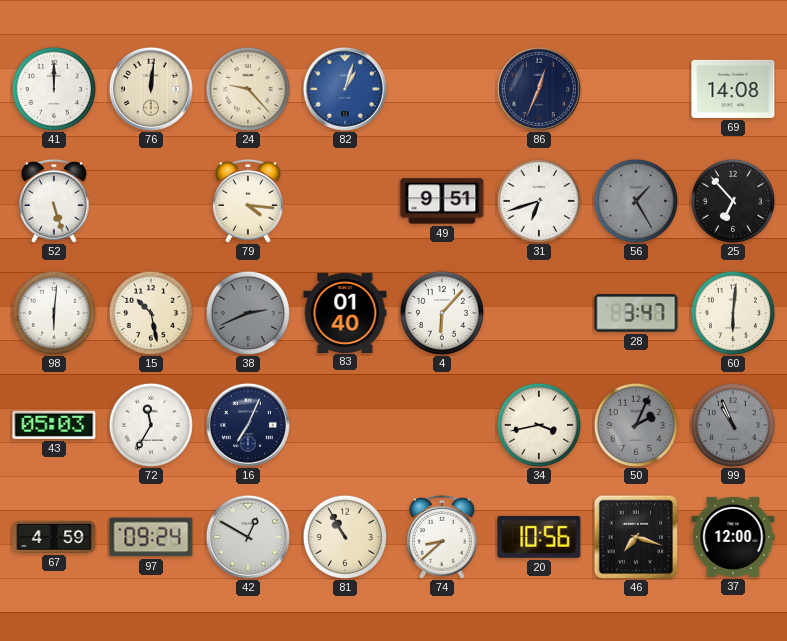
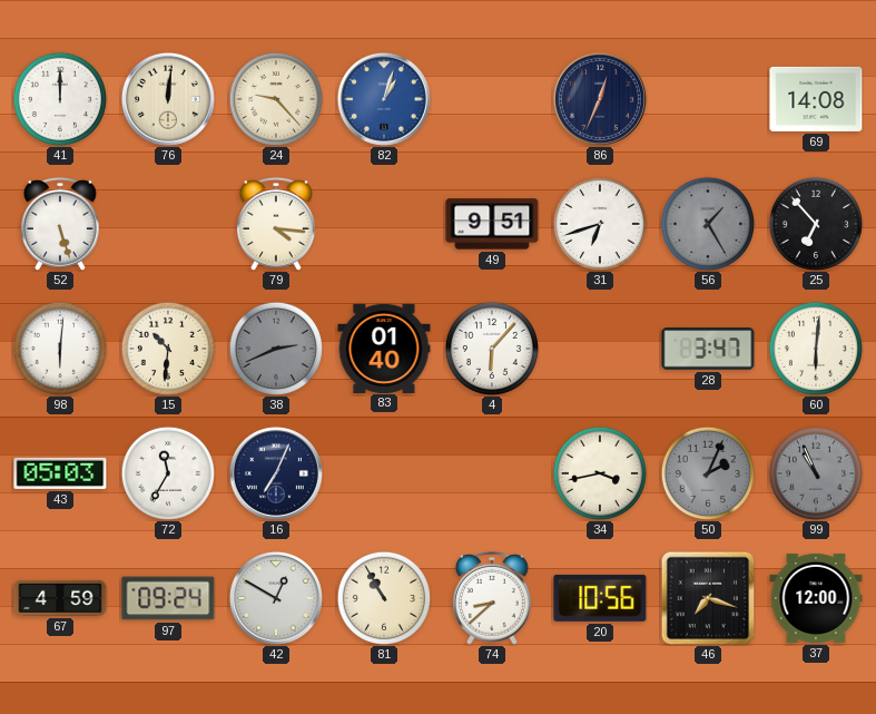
15: 10:28 -> 10:31 (168, 349)
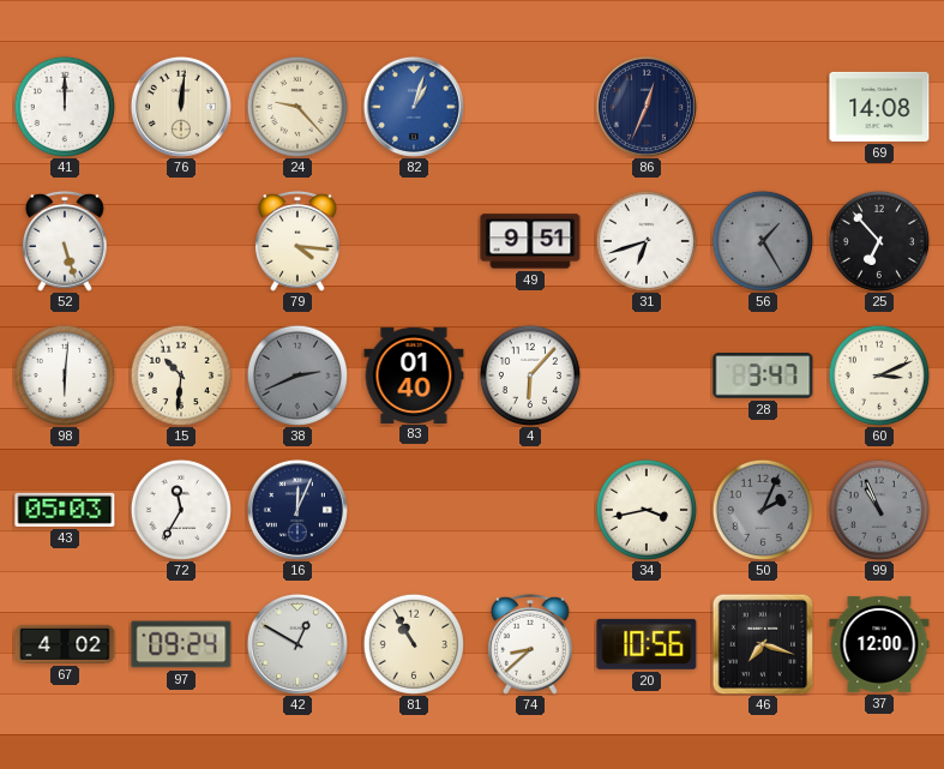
60: 6:01 -> 3:11 (879, 376)
16: 7:04 -> 12:04 (297, 510)
67: 4:59 -> 4:02 (65, 644)
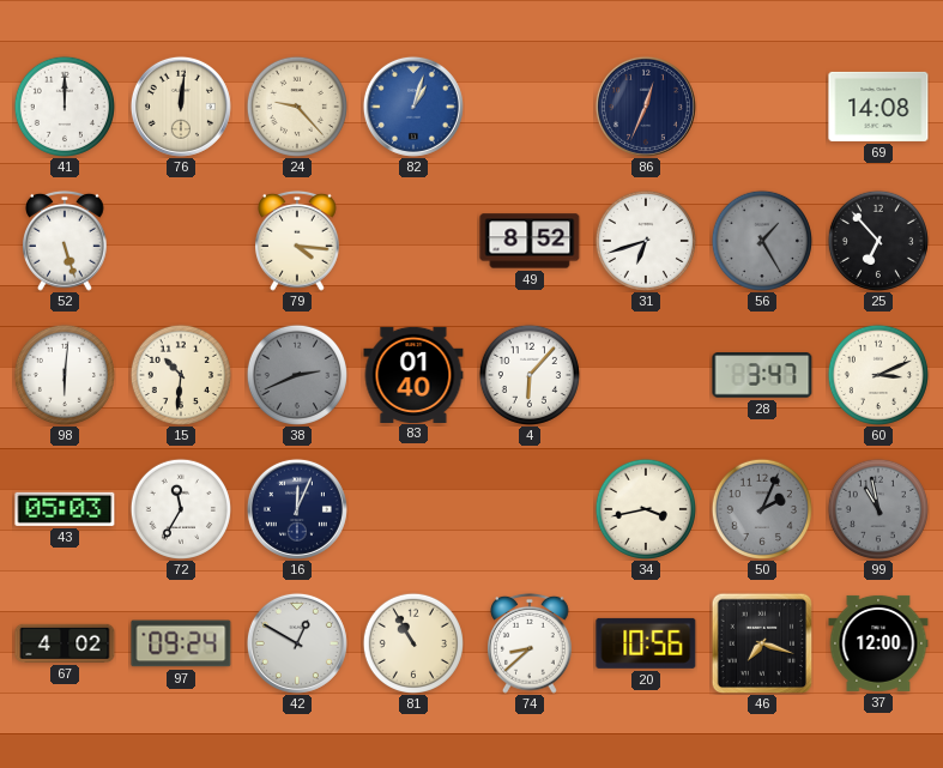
49: 9:51 -> 8:52 (530, 241)
99: 10:56 -> 10:58 (878, 509)
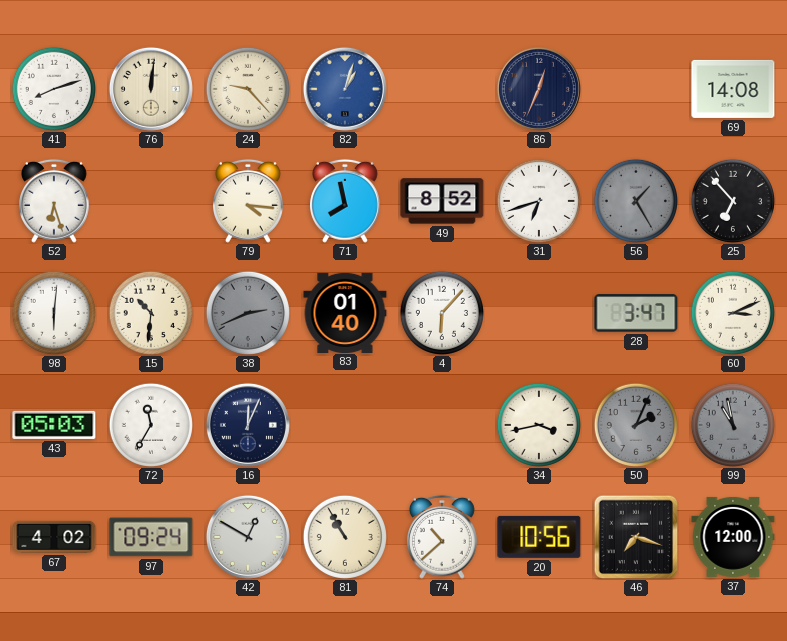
41: 12:00 -> 8:12 (54, 89)
52: 5:27 -> 6:27 (55, 201)
71: none -> 7:58 (346, 201)
74: 8:38 -> 10:38 (443, 537)
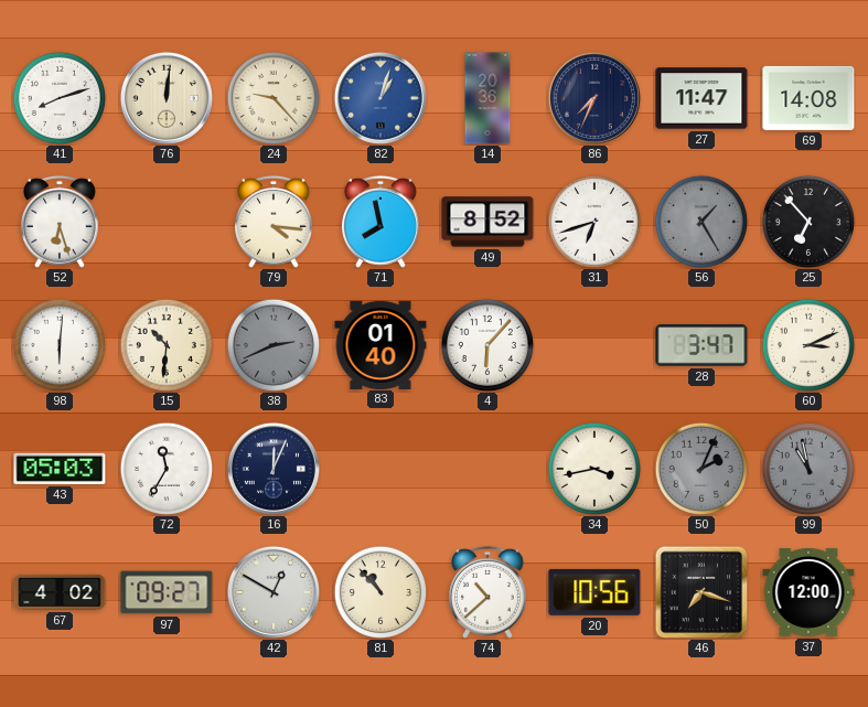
14: none -> 20:36 (487, 98)
86: 12:34 -> 7:34 (594, 98)
27: none -> 11:47 (701, 98)
97: 09:24 -> 09:27 (167, 592)
81: 10:55 -> 10:53 (381, 592)
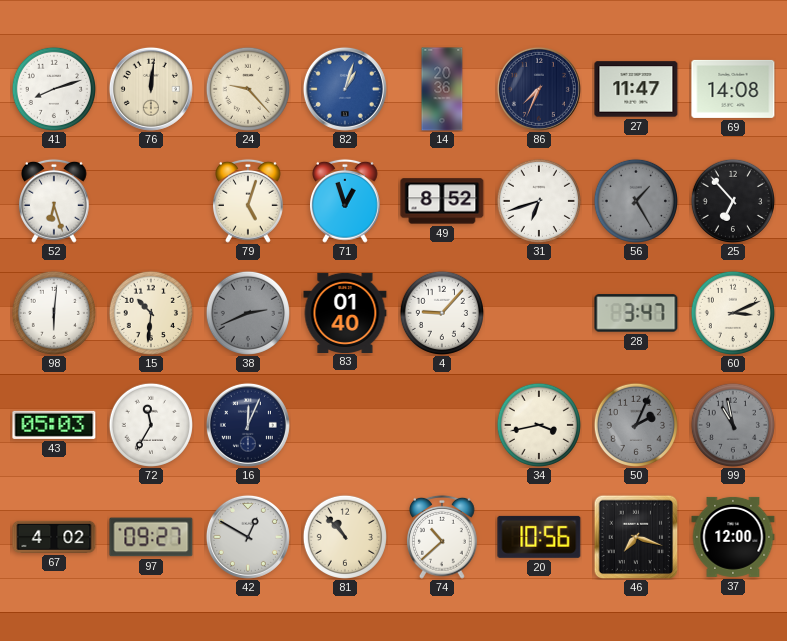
79: 4:16 -> 5:03 (249, 201)
71: 7:58 -> 12:57 (346, 201)
4: 6:07 -> 9:07 (442, 313)
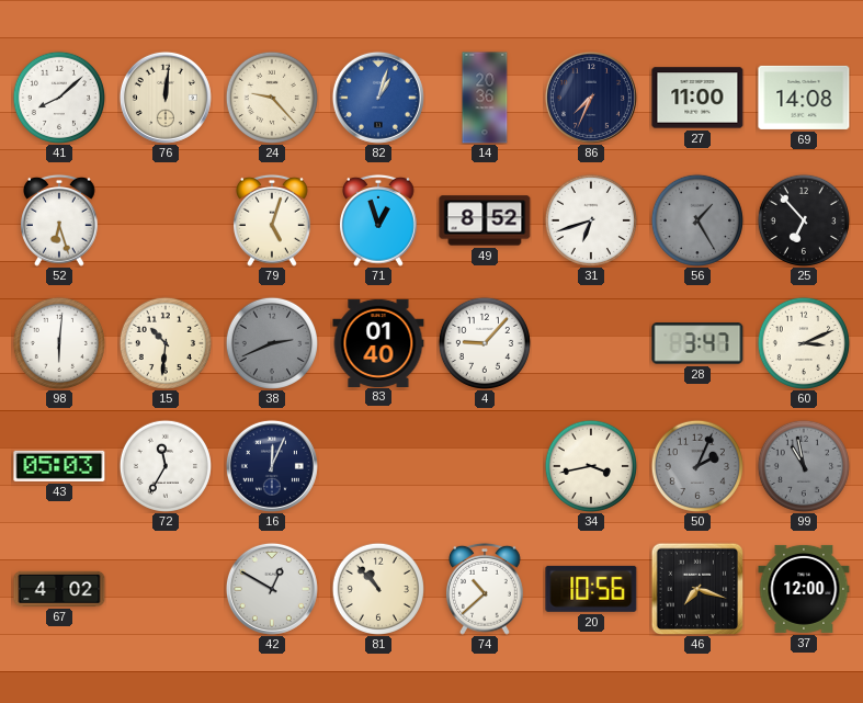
41: 8:12 -> 8:08 (59, 98)
27: 11:47 -> 11:00 (697, 98)
97: 09:27 -> none (151, 537)
